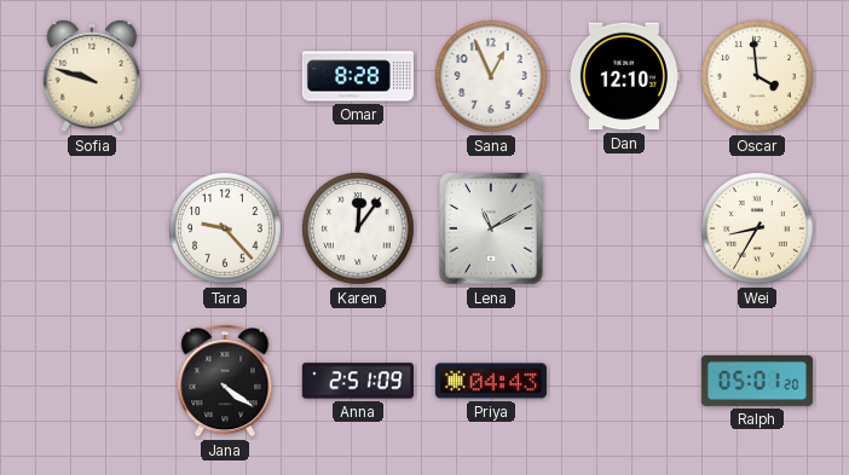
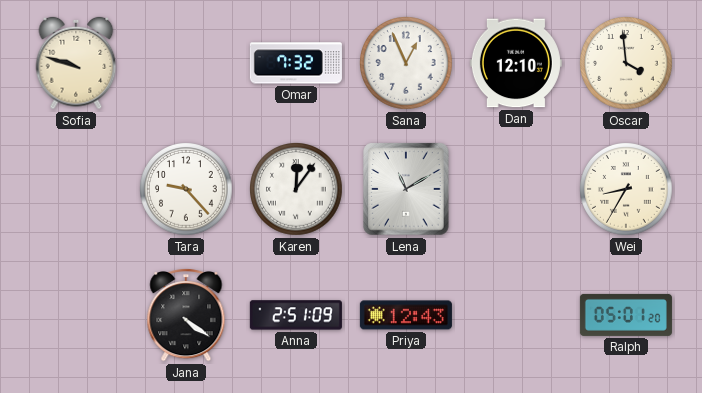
Omar: 8:28 -> 7:32 (296, 63)
Priya: 04:43 -> 12:43 (406, 315)
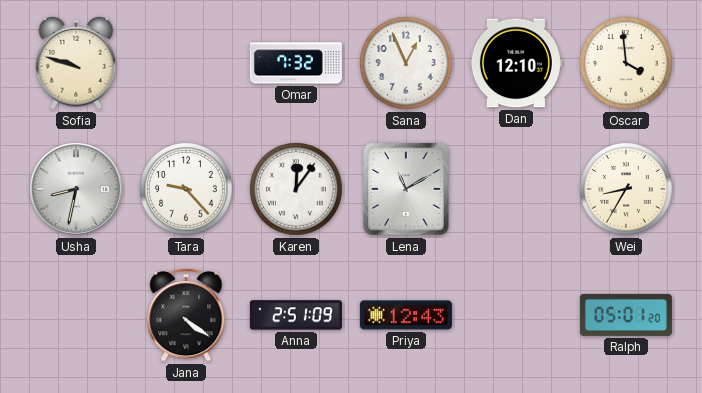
Usha: none -> 8:32 (76, 189)
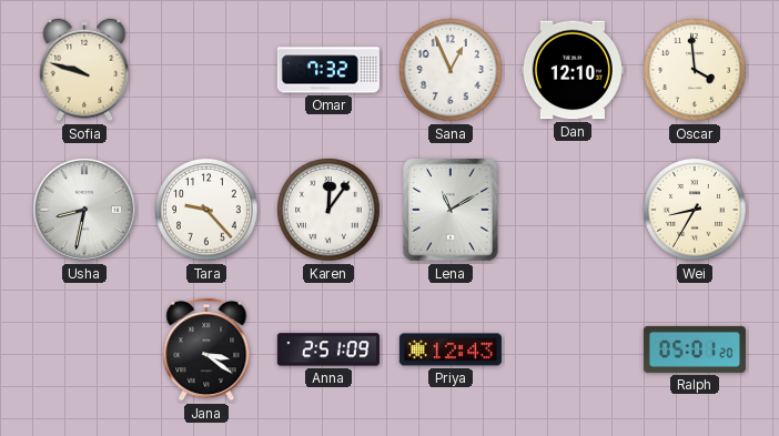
Jana: 4:21 -> 3:21 (206, 351)
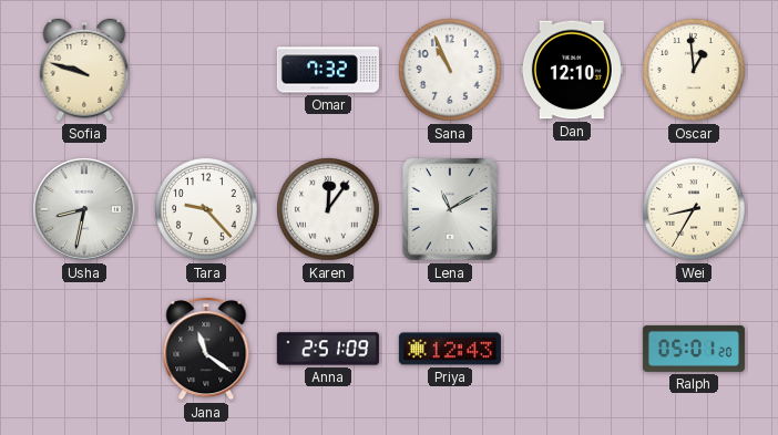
Sana: 12:56 -> 10:56 (451, 71)
Oscar: 3:59 -> 12:59 (695, 71)
Jana: 3:21 -> 11:21 (206, 350)
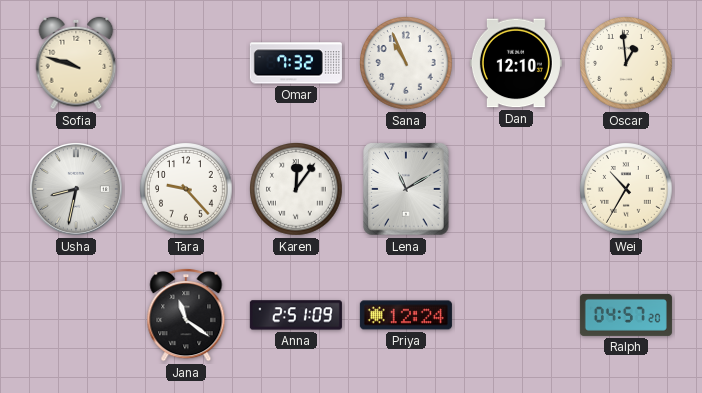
Wei: 8:35 -> 10:35 (627, 190)
Priya: 12:43 -> 12:24 (406, 315)
Ralph: 05:01 -> 04:57 (626, 315)
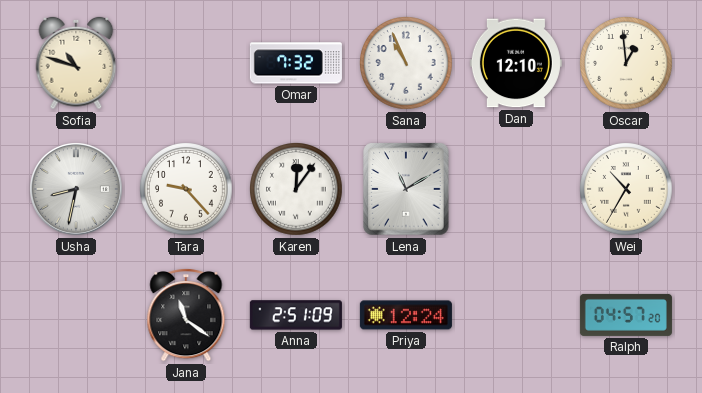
Sofia: 9:48 -> 10:48 (76, 63)
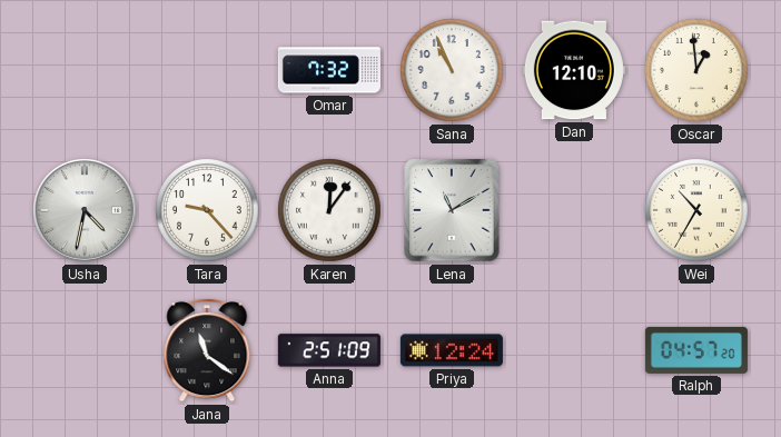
Sofia: 10:48 -> none (76, 63)
Usha: 8:32 -> 4:32 (85, 210)
